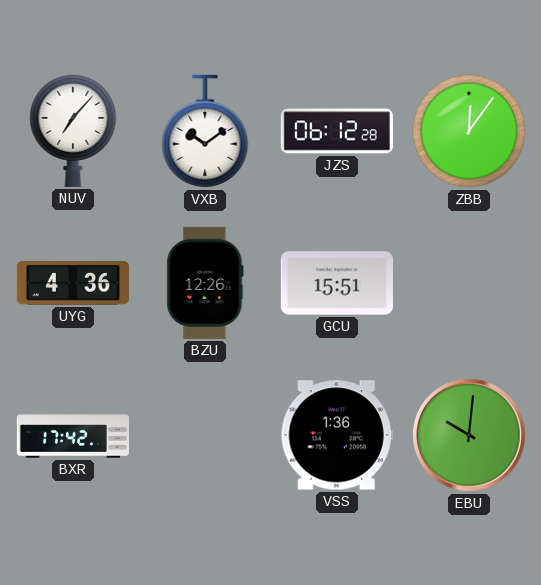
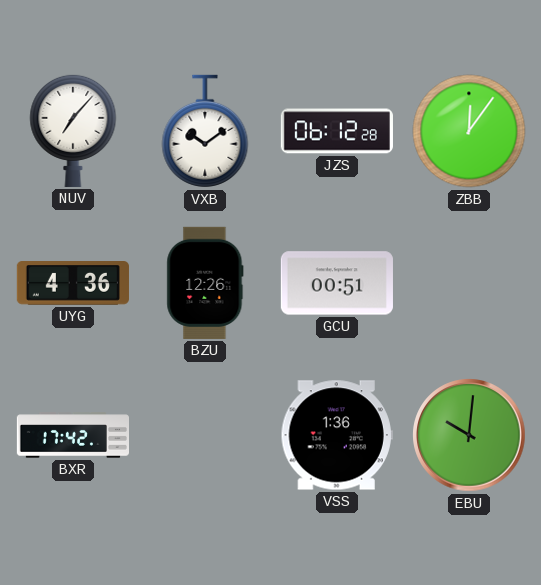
GCU: 15:51 -> 00:51 (337, 283)
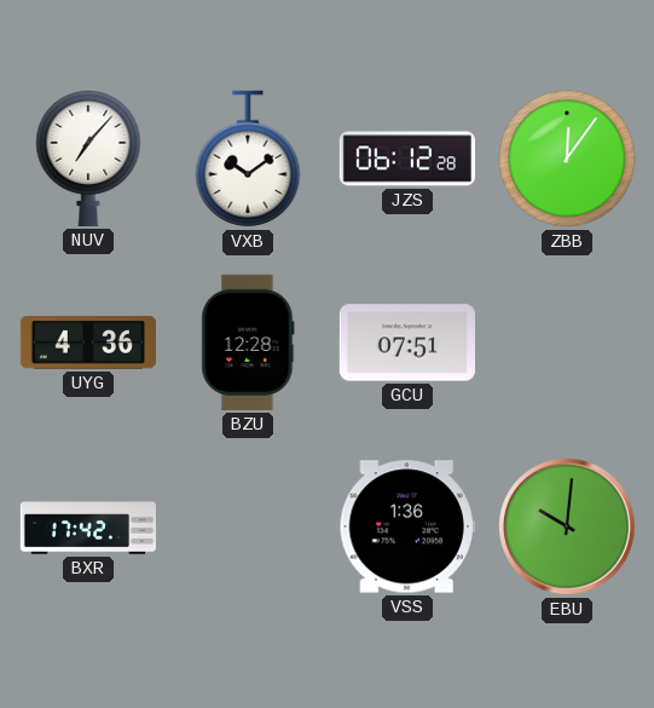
BZU: 12:26 -> 12:28 (248, 343)
GCU: 00:51 -> 07:51 (407, 343)
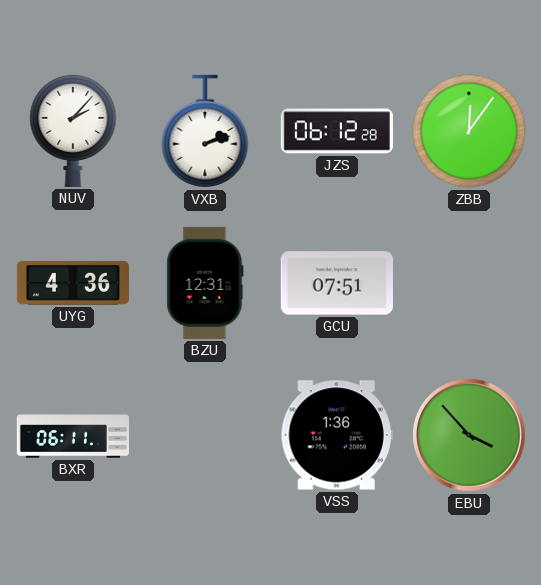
NUV: 7:07 -> 2:07 (73, 130)
VXB: 10:09 -> 2:12 (205, 131)
BZU: 12:28 -> 12:31 (205, 283)
BXR: 17:42 -> 06:11 (72, 435)
EBU: 10:01 -> 3:53 (469, 435)
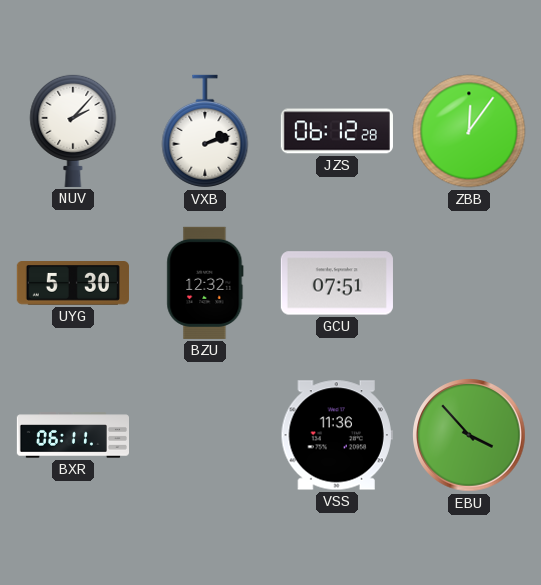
UYG: 4:36 -> 5:30 (73, 284)
BZU: 12:31 -> 12:32 (205, 283)
VSS: 1:36 -> 11:36 (337, 435)
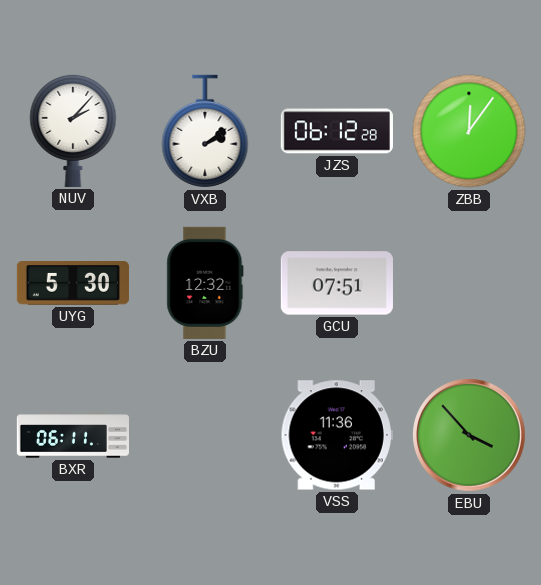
VXB: 2:12 -> 2:09 (205, 131)
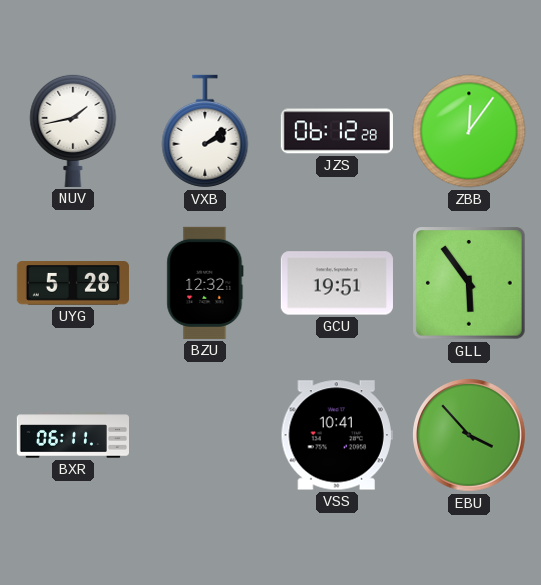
NUV: 2:07 -> 1:43 (73, 130)
UYG: 5:30 -> 5:28 (73, 284)
GCU: 07:51 -> 19:51 (337, 283)
GLL: none -> 5:54 (469, 283)
VSS: 11:36 -> 10:41 (337, 435)
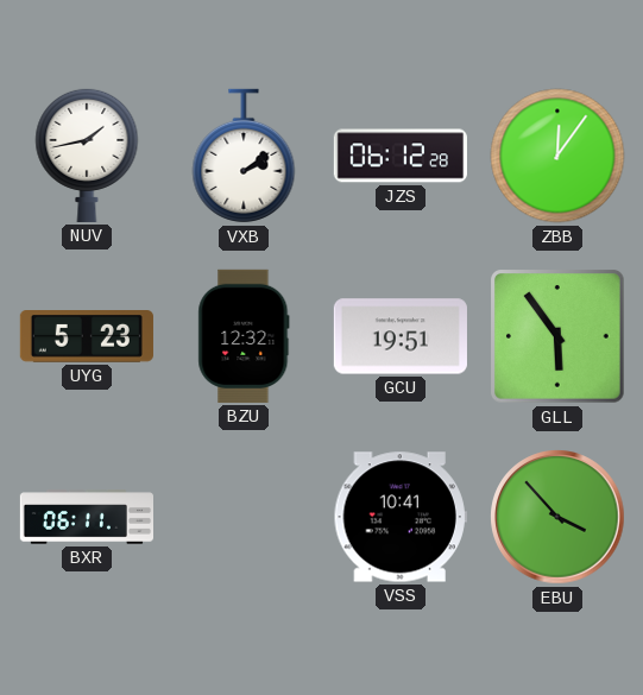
UYG: 5:28 -> 5:23 (87, 337)
